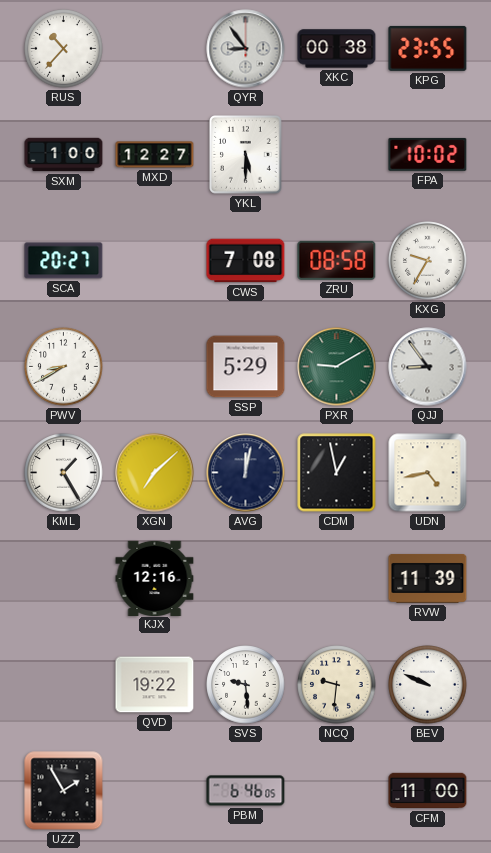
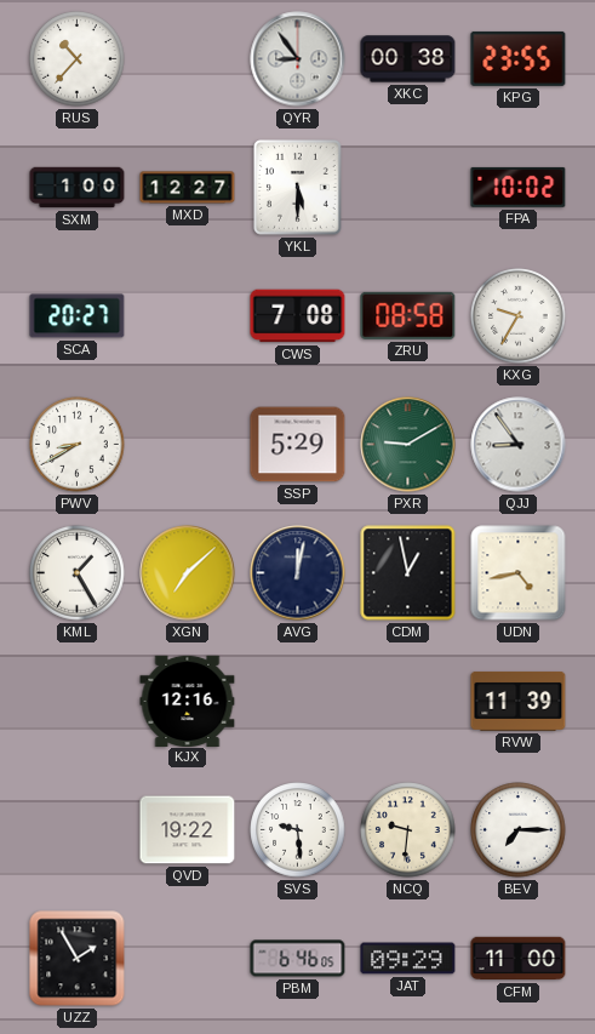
BEV: 9:49 -> 7:15 (519, 830)
JAT: none -> 09:29 (408, 959)
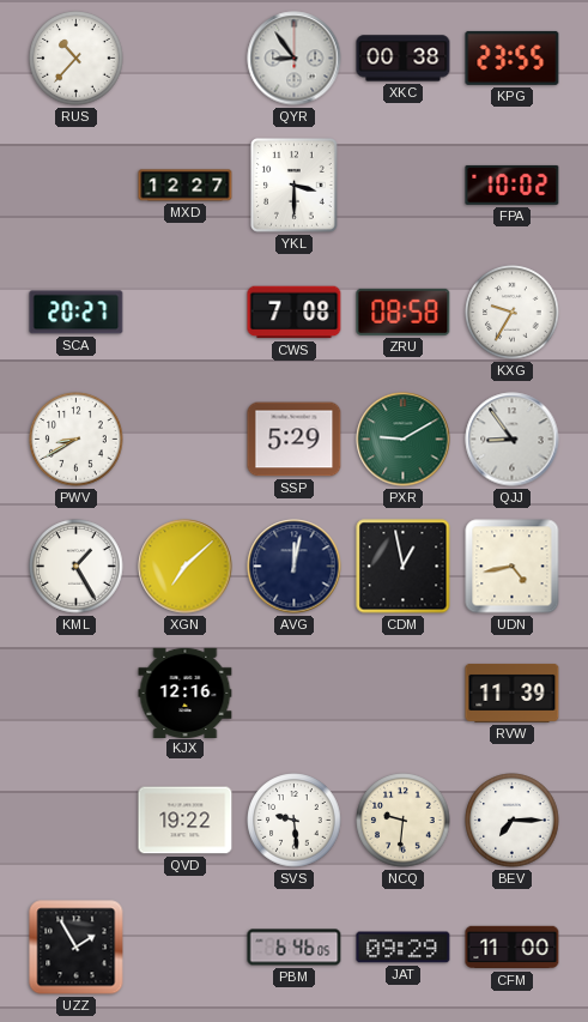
SXM: 1:00 -> none (78, 188)
YKL: 5:30 -> 3:30 (295, 186)
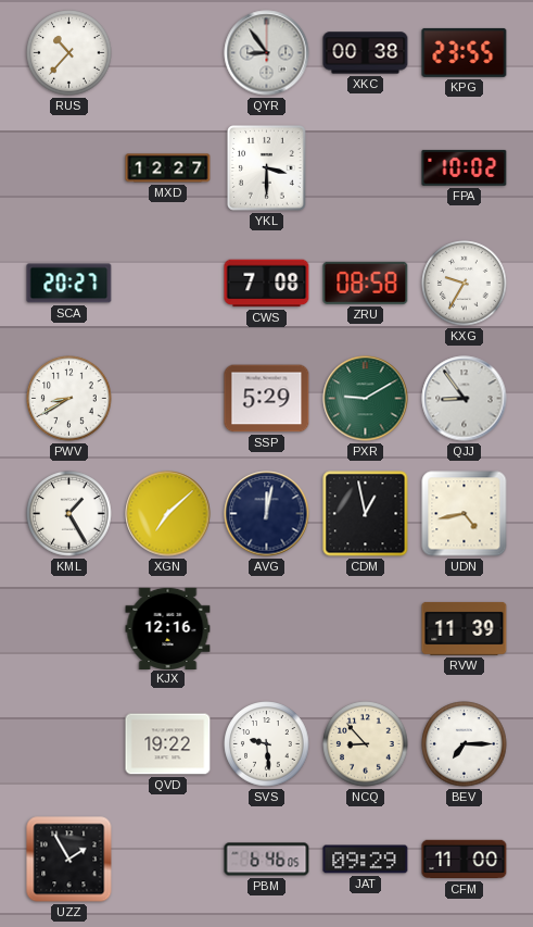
NCQ: 9:31 -> 8:53 (366, 744)
